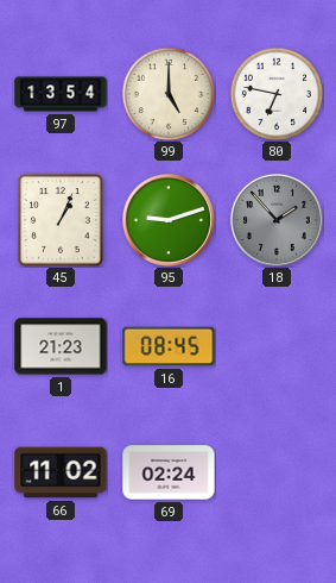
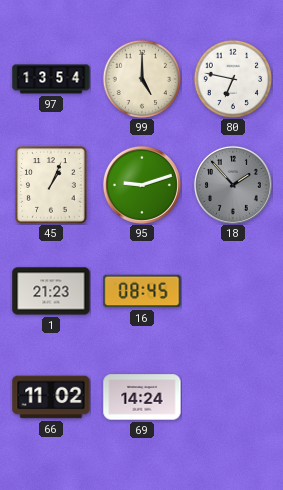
69: 02:24 -> 14:24 (142, 397)
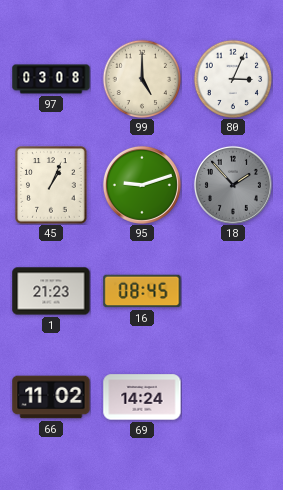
97: 13:54 -> 03:08 (51, 79)
80: 6:47 -> 3:04 (233, 79)
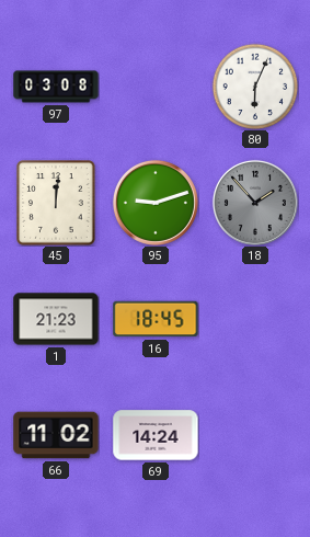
99: 5:00 -> none (142, 79)
80: 3:04 -> 6:04 (255, 87)
45: 1:04 -> 12:01 (56, 203)
16: 08:45 -> 18:45 (156, 319)
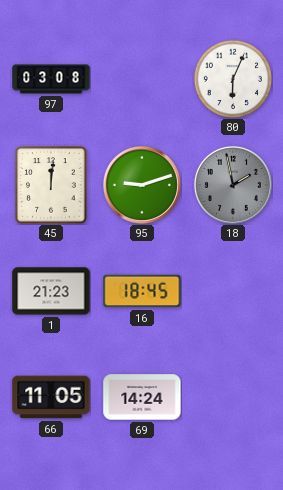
18: 1:53 -> 1:58 (233, 185)
66: 11:02 -> 11:05 (51, 397)
